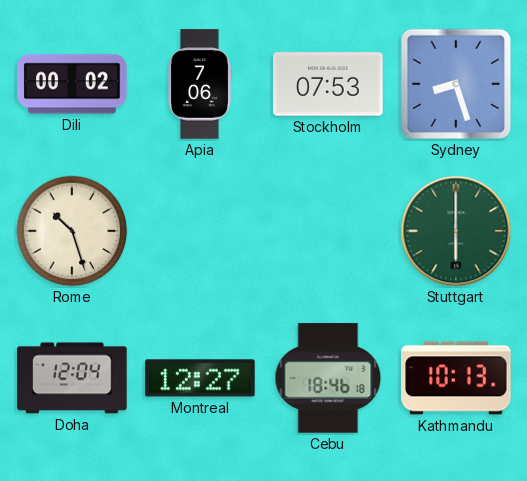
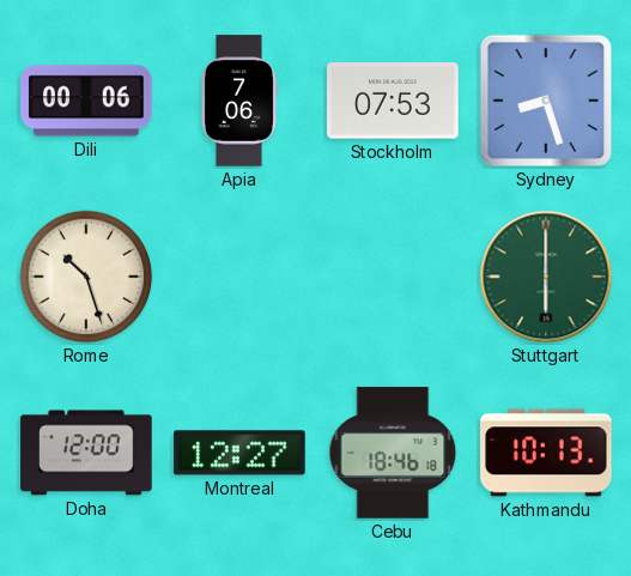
Dili: 00:02 -> 00:06 (86, 101)
Doha: 12:04 -> 12:00 (86, 453)
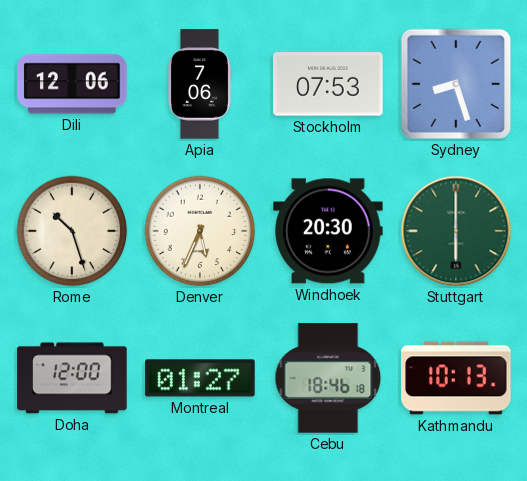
Dili: 00:06 -> 12:06 (72, 84)
Denver: none -> 5:34 (200, 231)
Windhoek: none -> 20:30 (328, 231)
Montreal: 12:27 -> 01:27 (200, 378)
